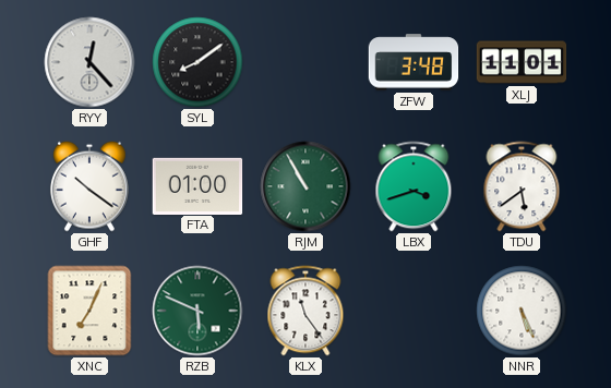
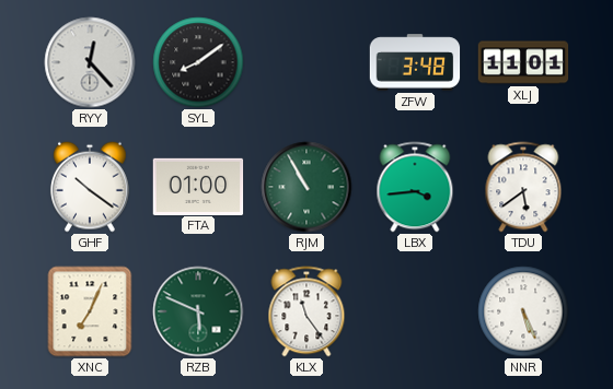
LBX: 3:42 -> 3:44 (415, 187)
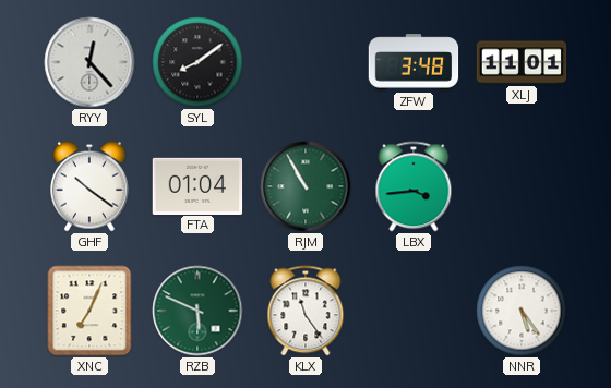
FTA: 01:00 -> 01:04 (197, 185)
TDU: 5:39 -> none (523, 187)
NNR: 5:26 -> 5:24 (522, 311)
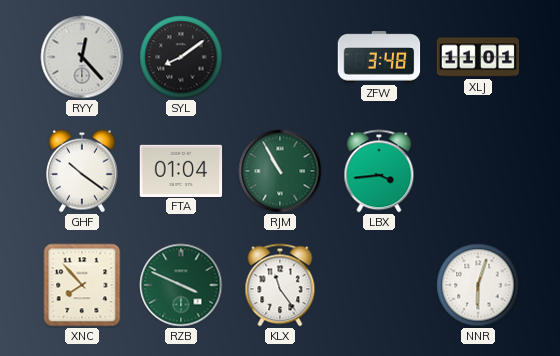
XNC: 7:04 -> 7:53 (82, 285)
RZB: 5:49 -> 3:49 (181, 285)
NNR: 5:24 -> 6:03 (478, 285)
